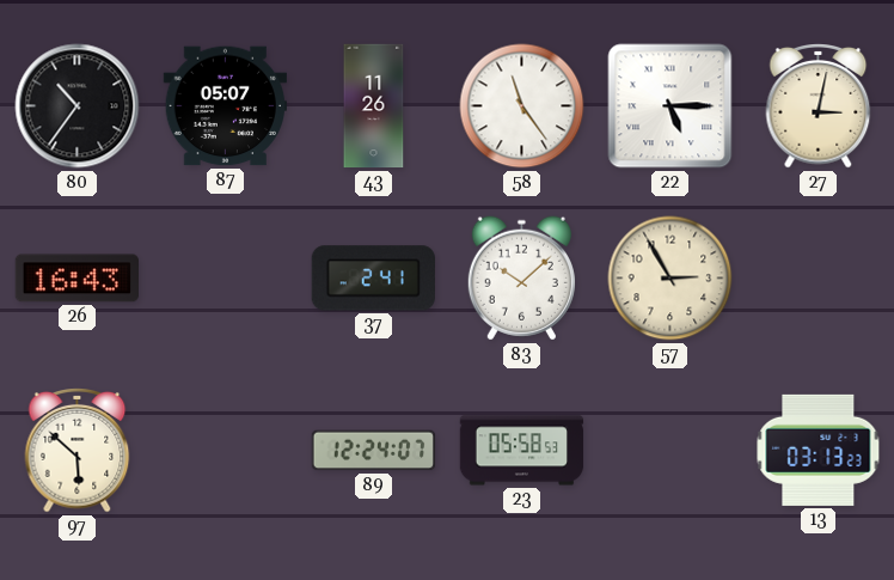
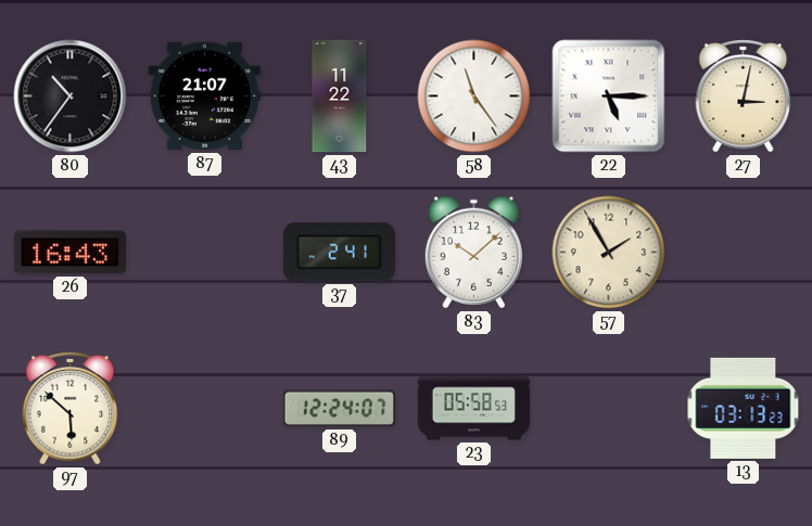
87: 05:07 -> 21:07 (204, 97)
43: 11:26 -> 11:22 (340, 97)
57: 2:55 -> 1:55 (609, 253)
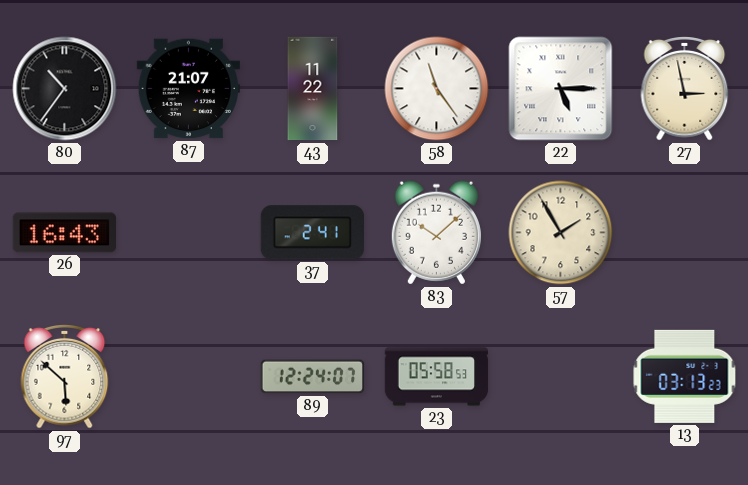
27: 3:02 -> 2:58 (685, 89)
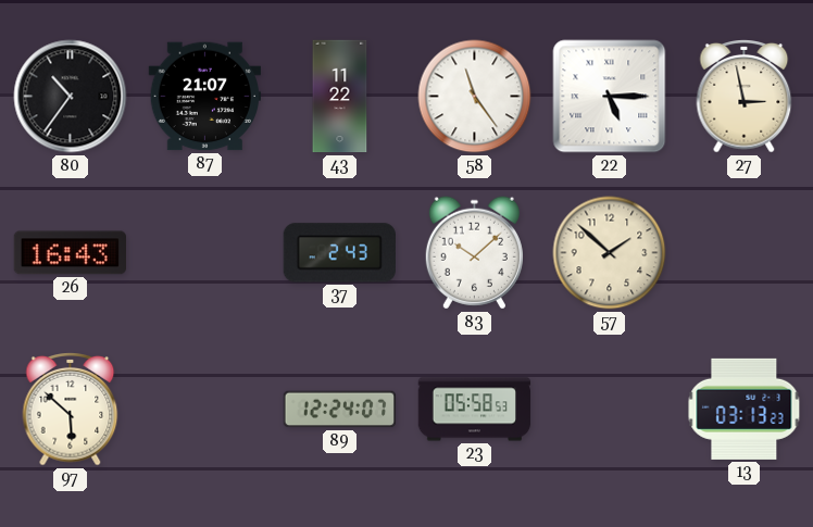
37: 2:41 -> 2:43 (339, 253)
57: 1:55 -> 1:52 (610, 253)
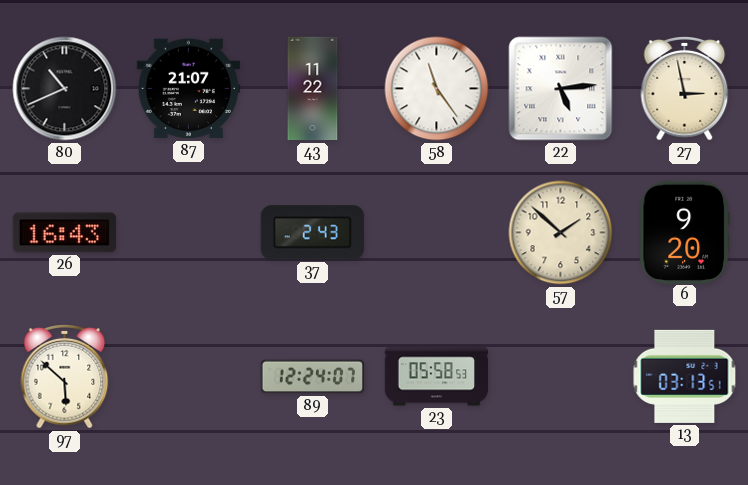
80: 10:36 -> 10:41 (65, 89)
22: 5:15 -> 5:14 (561, 89)
83: 10:08 -> none (474, 253)
6: none -> 9:20 (684, 232)
13: 03:13:23 -> 03:13:51 (685, 376)
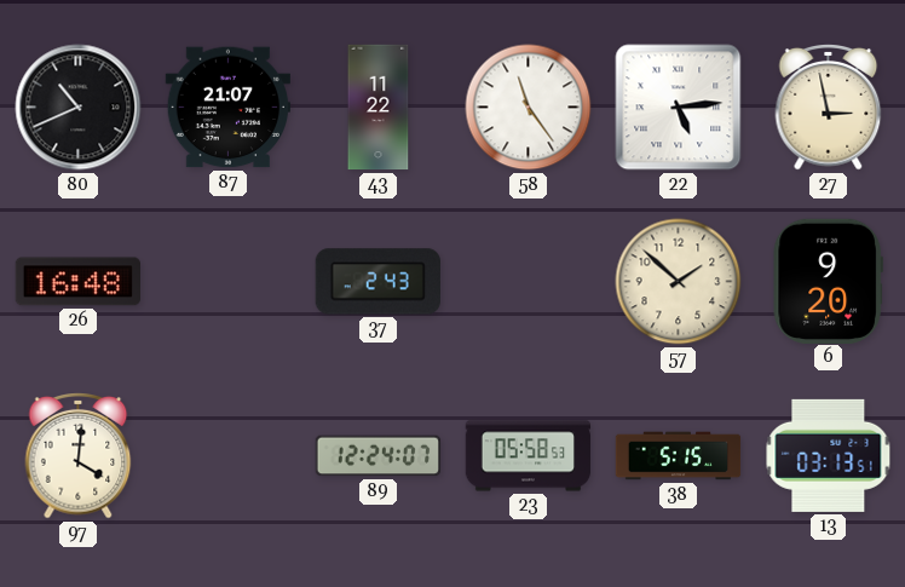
26: 16:43 -> 16:48 (77, 282)
97: 5:52 -> 4:01 (79, 456)
38: none -> 5:15 (679, 456)
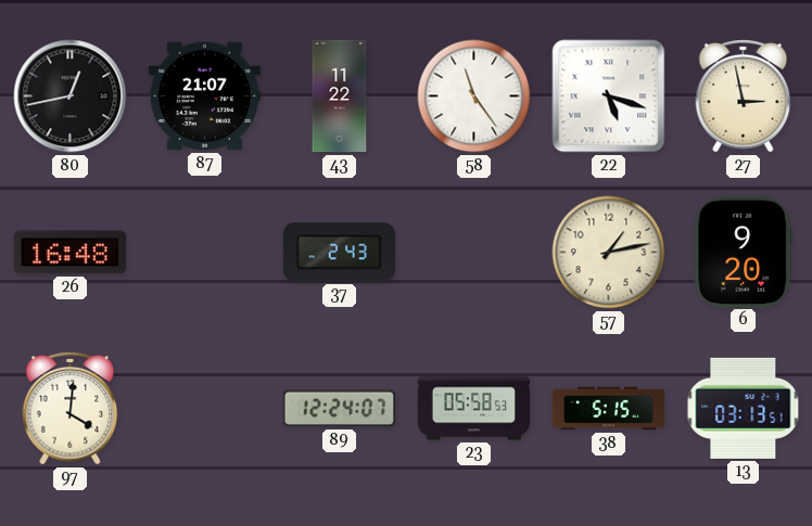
80: 10:41 -> 12:43 (71, 97)
22: 5:14 -> 5:18 (609, 97)
57: 1:52 -> 1:13 (609, 253)
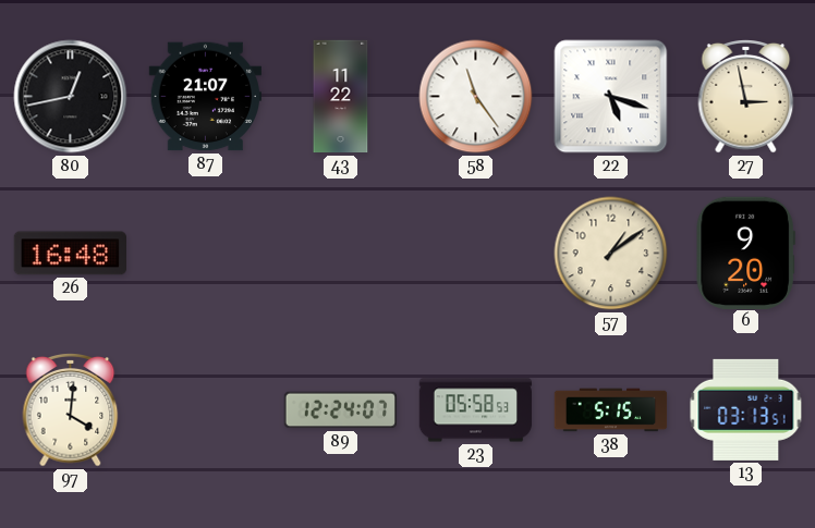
37: 2:43 -> none (339, 253)
57: 1:13 -> 1:09 (611, 254)
